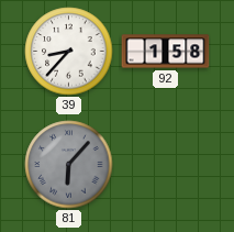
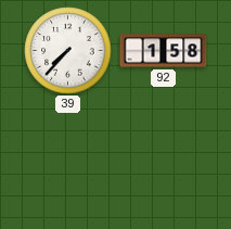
39: 8:37 -> 7:37 (68, 51)
81: 6:07 -> none (69, 165)
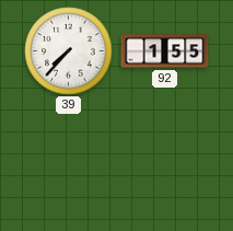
92: 1:58 -> 1:55 (165, 51)
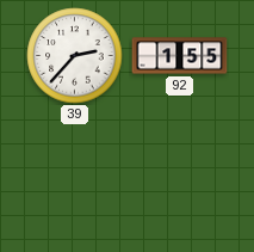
39: 7:37 -> 2:37 (75, 56)
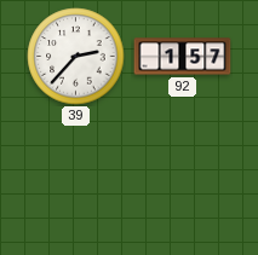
92: 1:55 -> 1:57 (183, 57)
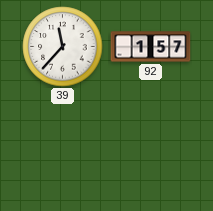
39: 2:37 -> 11:37 (63, 47)
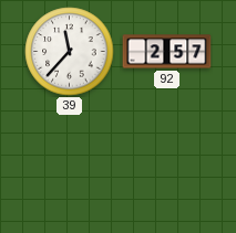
92: 1:57 -> 2:57 (167, 52)
